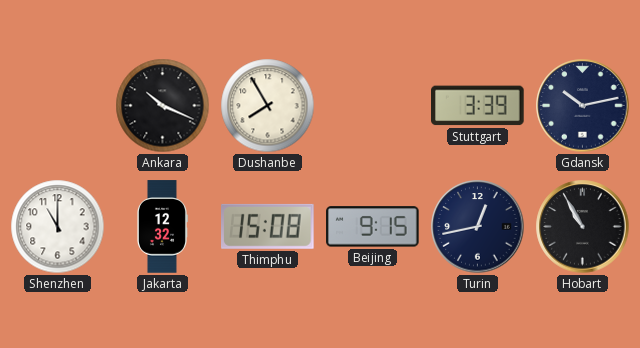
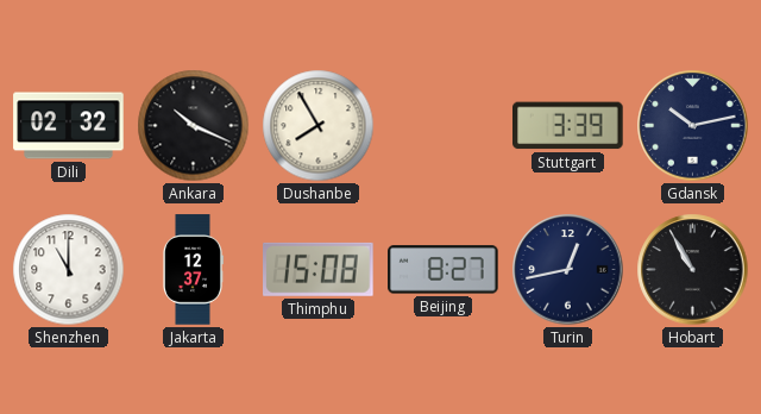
Dili: none -> 02:32 (69, 126)
Jakarta: 12:32 -> 12:37 (193, 270)
Beijing: 9:15 -> 8:27 (444, 270)
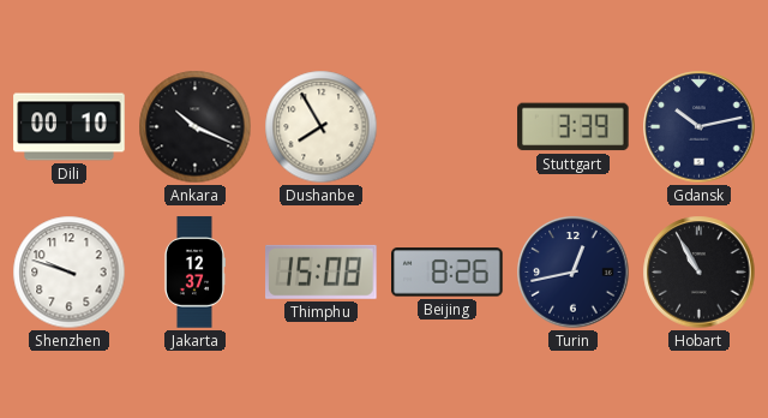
Dili: 02:32 -> 00:10 (70, 127)
Shenzhen: 11:00 -> 9:48 (70, 273)
Beijing: 8:27 -> 8:26 (448, 273)
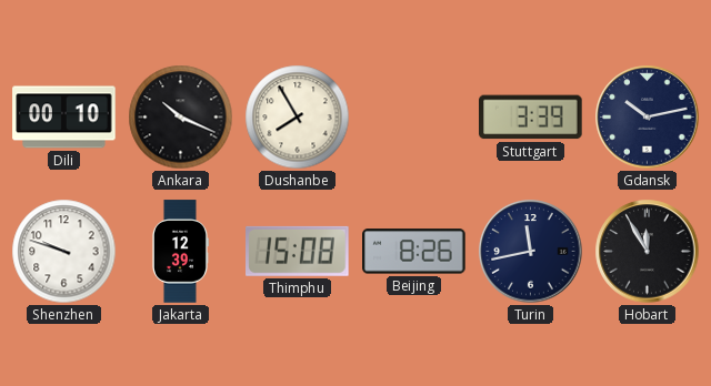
Jakarta: 12:37 -> 12:39 (180, 252)
Turin: 12:43 -> 11:43 (531, 252)
Hobart: 10:55 -> 11:55 (648, 252)
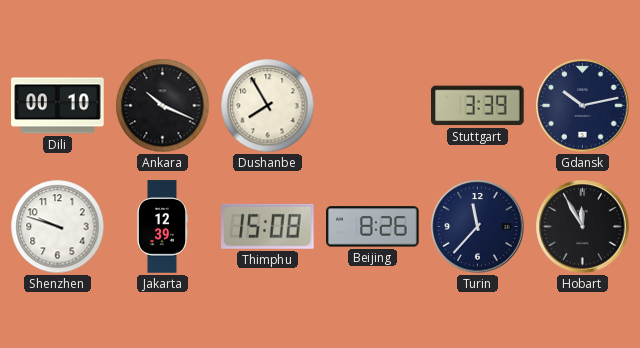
Turin: 11:43 -> 11:37 (478, 227)
